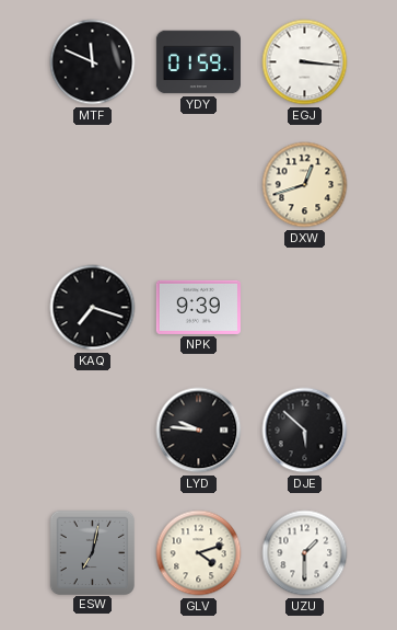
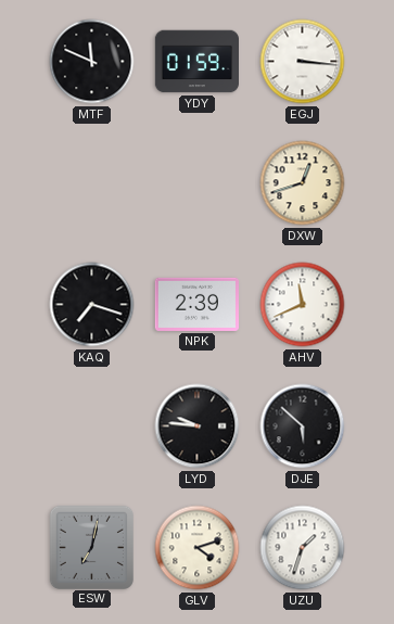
NPK: 9:39 -> 2:39 (196, 304)
AHV: none -> 11:41 (303, 305)
UZU: 1:30 -> 1:33 (303, 548)
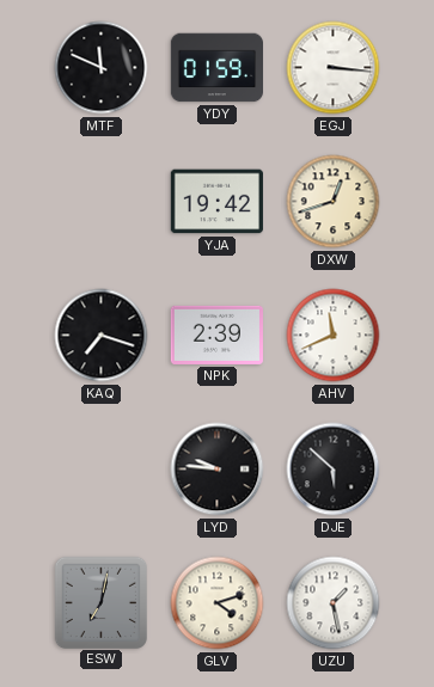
YJA: none -> 19:42 (216, 202)
UZU: 1:33 -> 1:28 (334, 603)
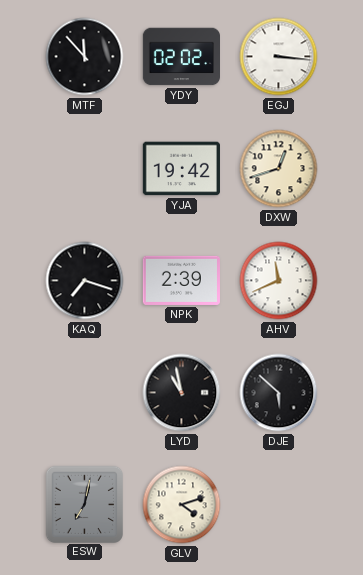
MTF: 11:49 -> 11:53 (85, 57)
YDY: 01:59 -> 02:02 (181, 57)
LYD: 9:46 -> 10:58 (182, 393)
UZU: 1:28 -> none (334, 603)
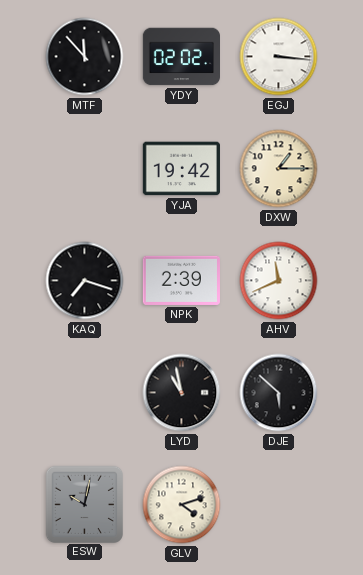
DXW: 12:42 -> 1:15 (279, 169)
ESW: 7:02 -> 10:02 (84, 504)
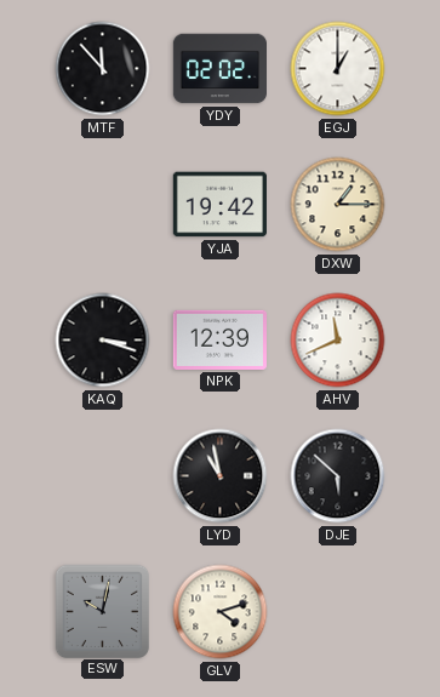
EGJ: 3:16 -> 1:00 (338, 69)
KAQ: 7:18 -> 3:18 (103, 341)
NPK: 2:39 -> 12:39 (219, 339)
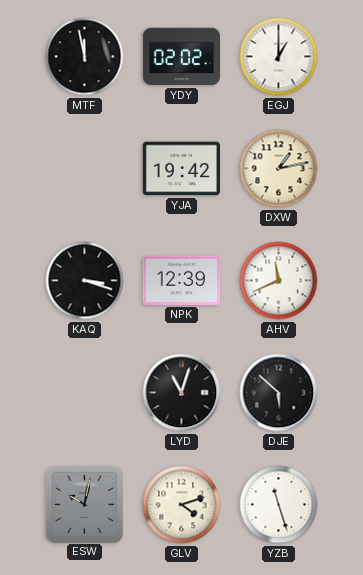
MTF: 11:53 -> 11:58 (85, 57)
DXW: 1:15 -> 1:13 (279, 169)
LYD: 10:58 -> 11:03 (182, 393)
YZB: none -> 11:27 (279, 505)
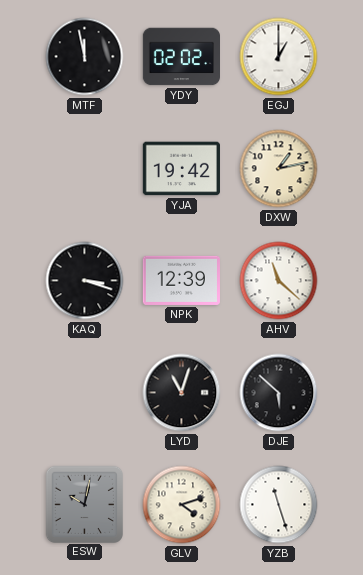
AHV: 11:41 -> 11:22 (279, 281)
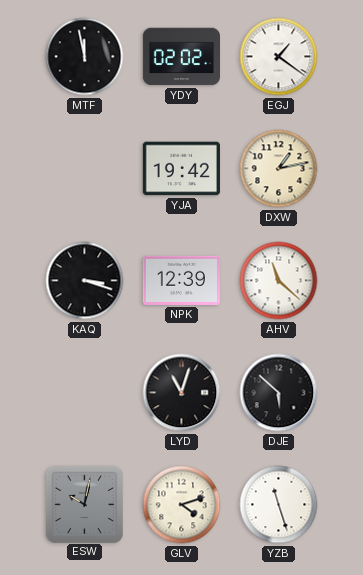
EGJ: 1:00 -> 1:21 (279, 57)
